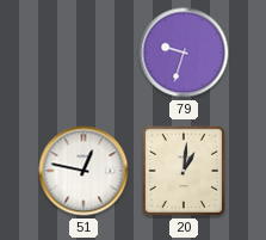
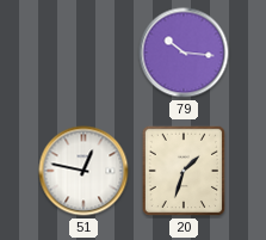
79: 9:33 -> 10:16 (184, 53)
20: 1:01 -> 1:33 (183, 171)
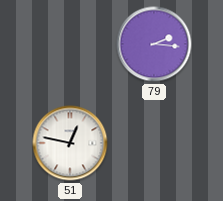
79: 10:16 -> 2:16 (154, 44)
20: 1:33 -> none (183, 171)
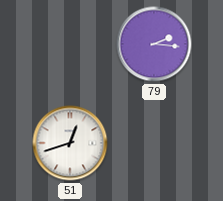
51: 12:47 -> 12:42 (70, 143)
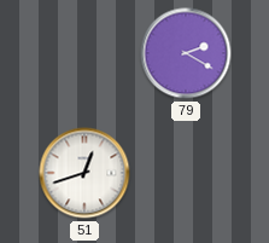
79: 2:16 -> 2:20 (186, 53)
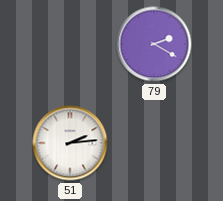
51: 12:42 -> 2:14 (70, 143)
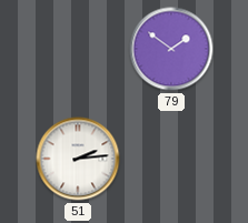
79: 2:20 -> 1:51 (171, 49)
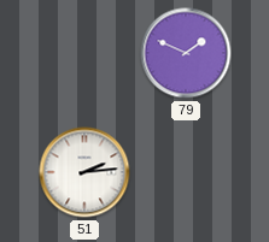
79: 1:51 -> 1:49 (186, 53)
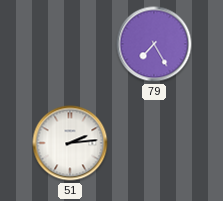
79: 1:49 -> 7:25 (154, 44)
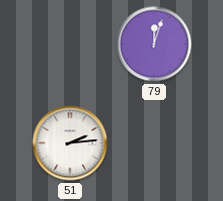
79: 7:25 -> 12:03 (154, 44)
